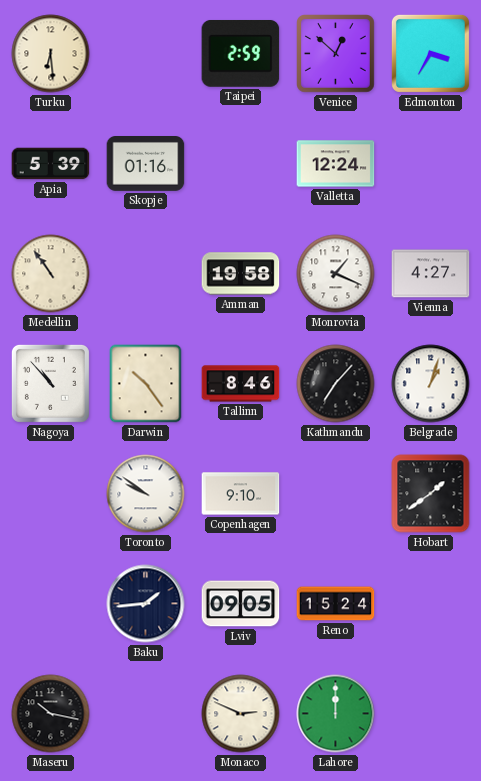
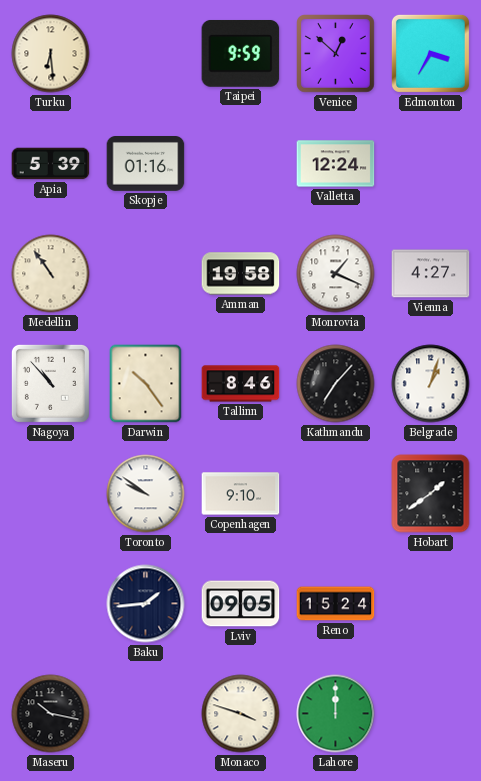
Taipei: 2:59 -> 9:59 (241, 53)
Monaco: 2:49 -> 3:48 (241, 714)
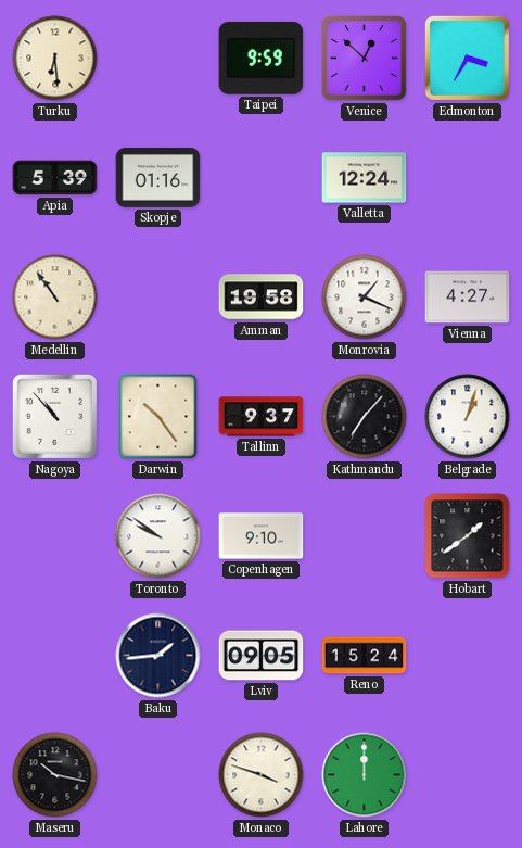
Tallinn: 8:46 -> 9:37 (262, 417)
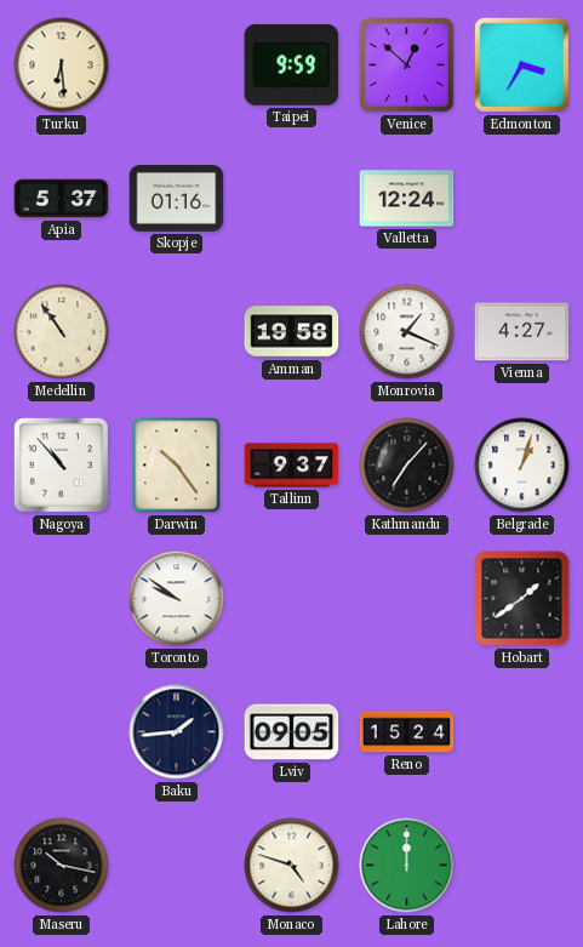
Apia: 5:39 -> 5:37 (62, 199)
Copenhagen: 9:10 -> none (262, 536)
Monaco: 3:48 -> 4:48 (292, 866)
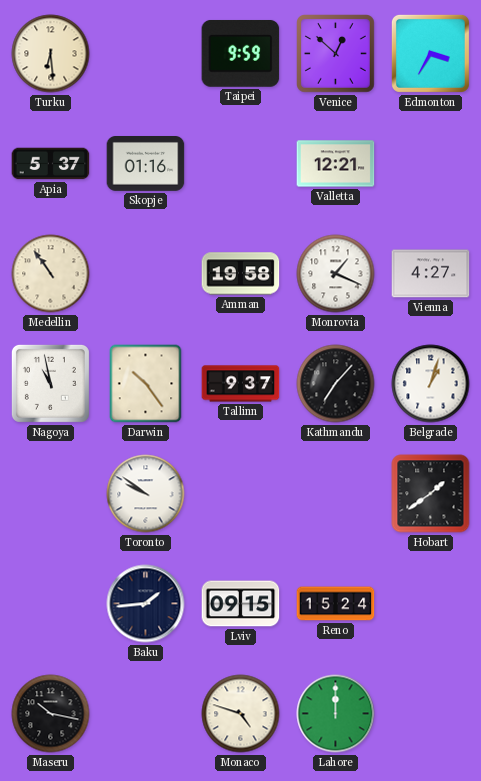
Valletta: 12:24 -> 12:21 (336, 164)
Nagoya: 10:53 -> 10:58 (50, 383)
Lviv: 09:05 -> 09:15 (241, 604)
